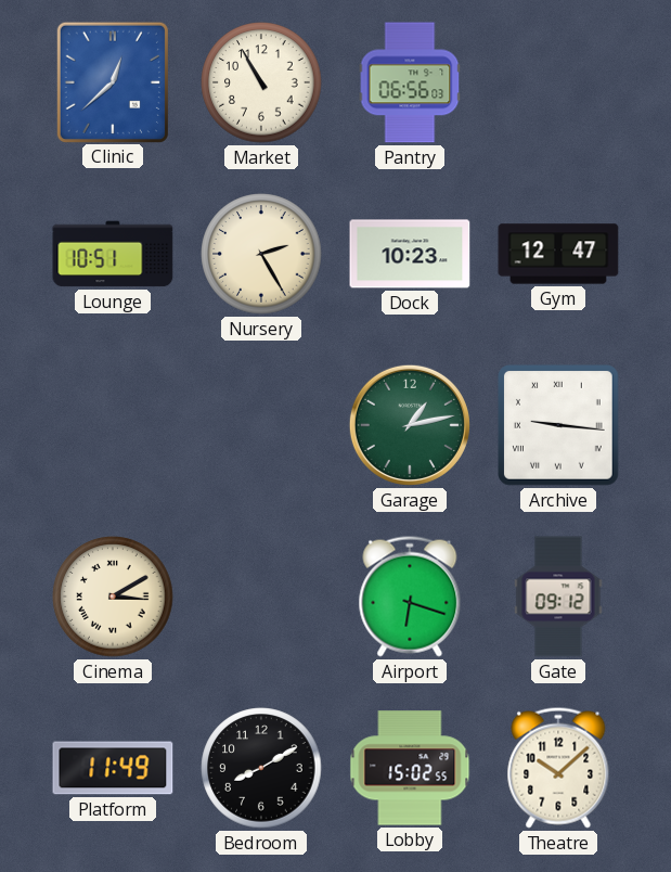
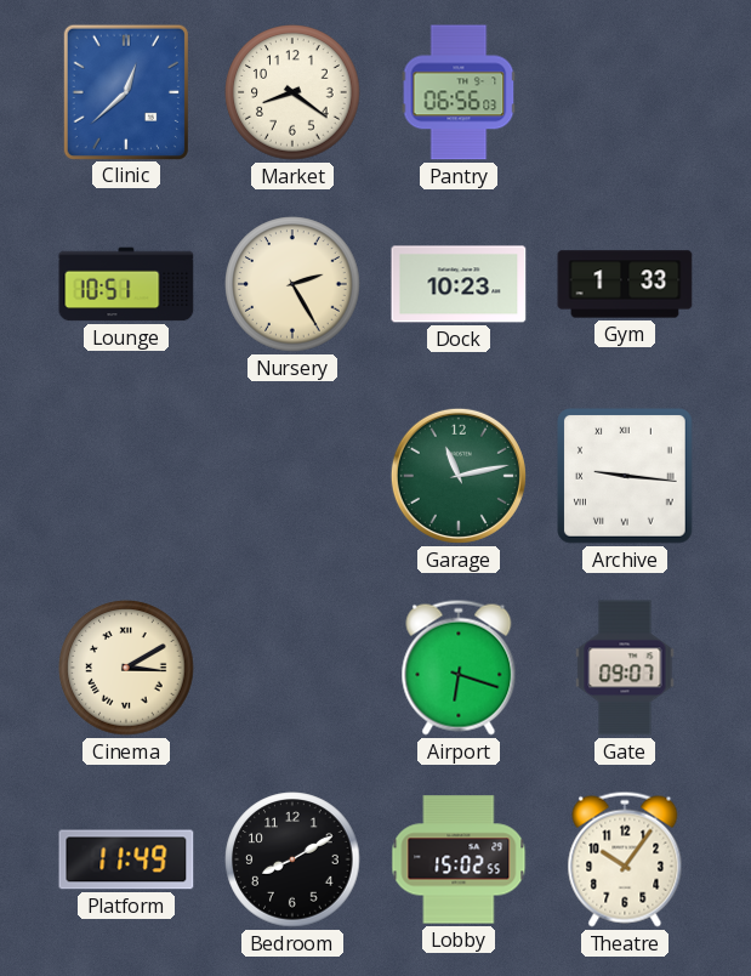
Market: 10:55 -> 8:21 (292, 92)
Gym: 12:47 -> 1:33 (625, 284)
Garage: 1:13 -> 11:13 (459, 476)
Gate: 09:12 -> 09:07 (625, 668)
Theatre: 10:08 -> 10:06 (625, 859)
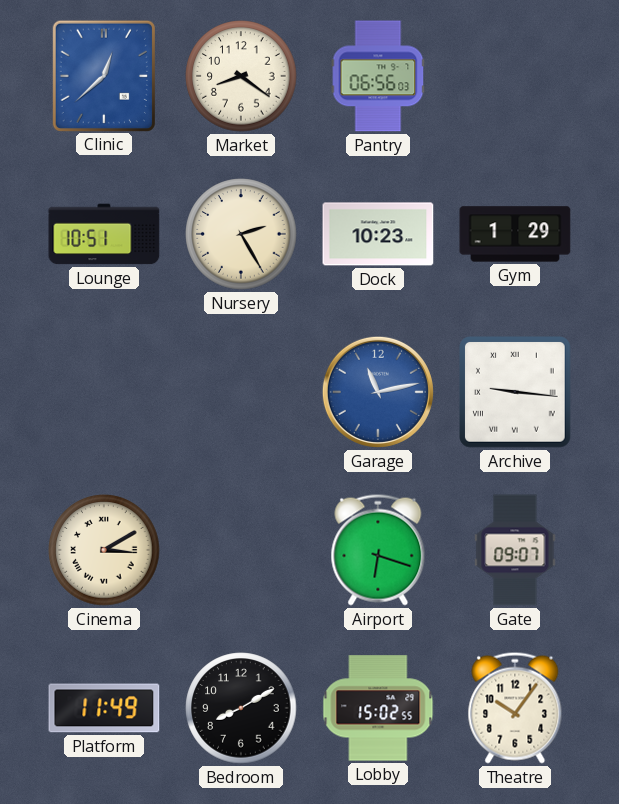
Gym: 1:33 -> 1:29 (515, 234)
Garage dial: green -> blue (378, 392)
